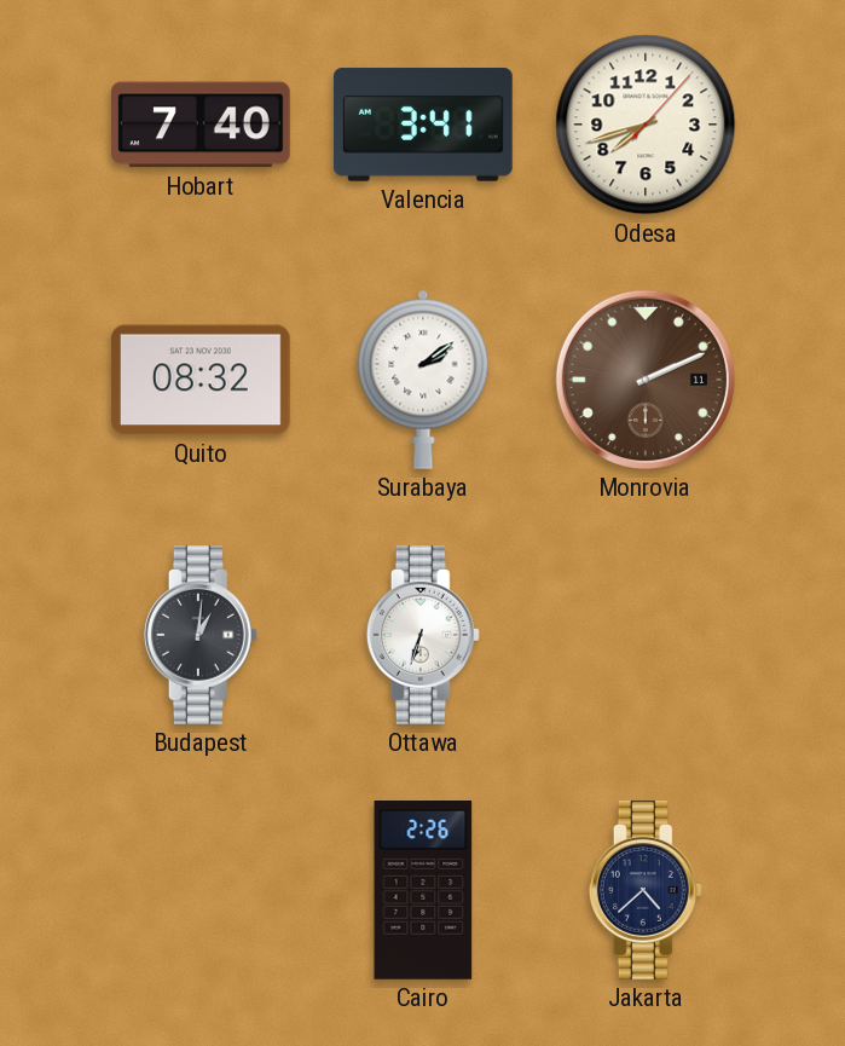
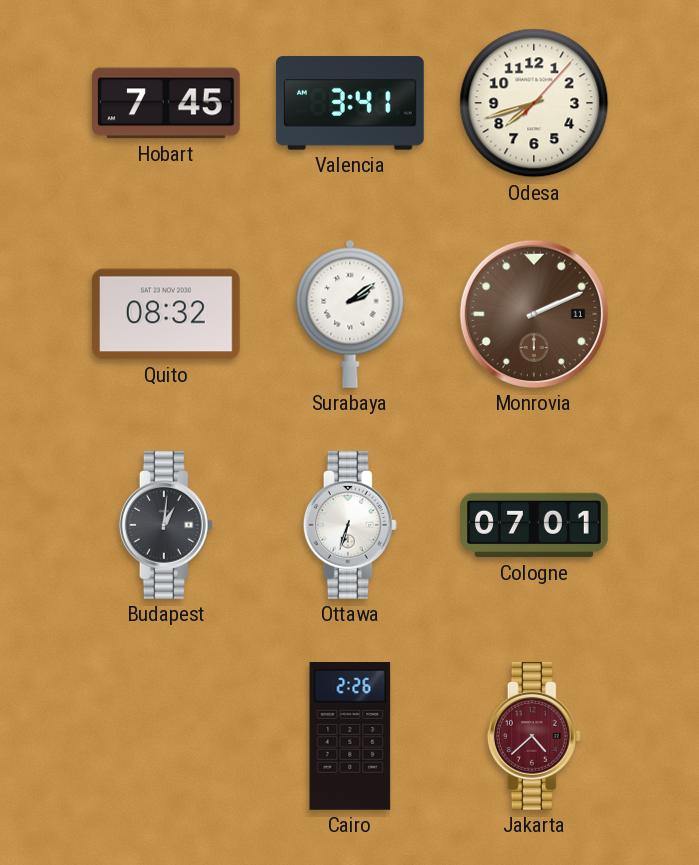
Hobart: 7:40 -> 7:45 (167, 103)
Cologne: none -> 07:01 (534, 525)
Jakarta dial: navy -> burgundy (534, 737)
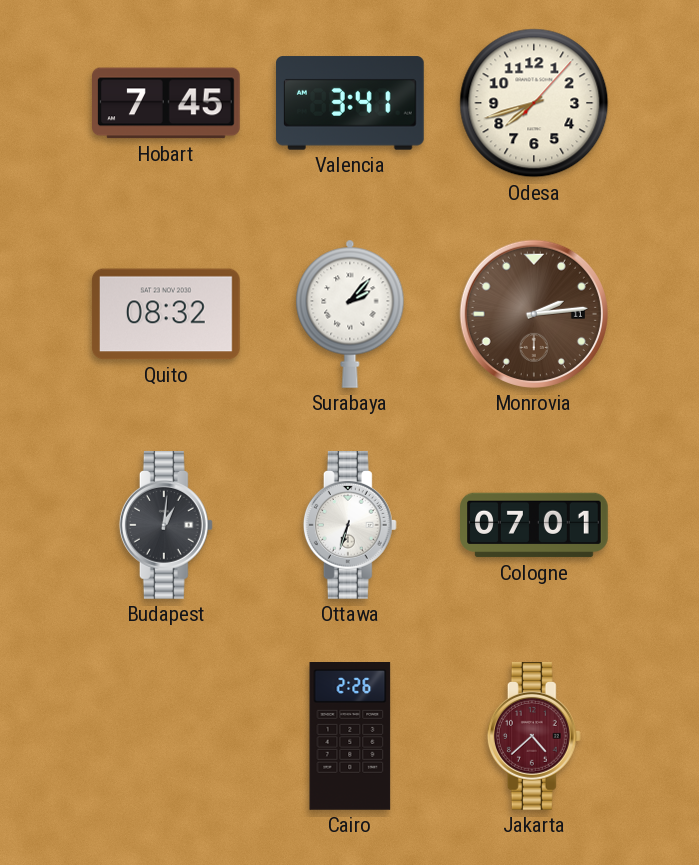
Surabaya: 2:09 -> 2:07 (350, 314)
Monrovia: 2:11 -> 2:14 (534, 314)
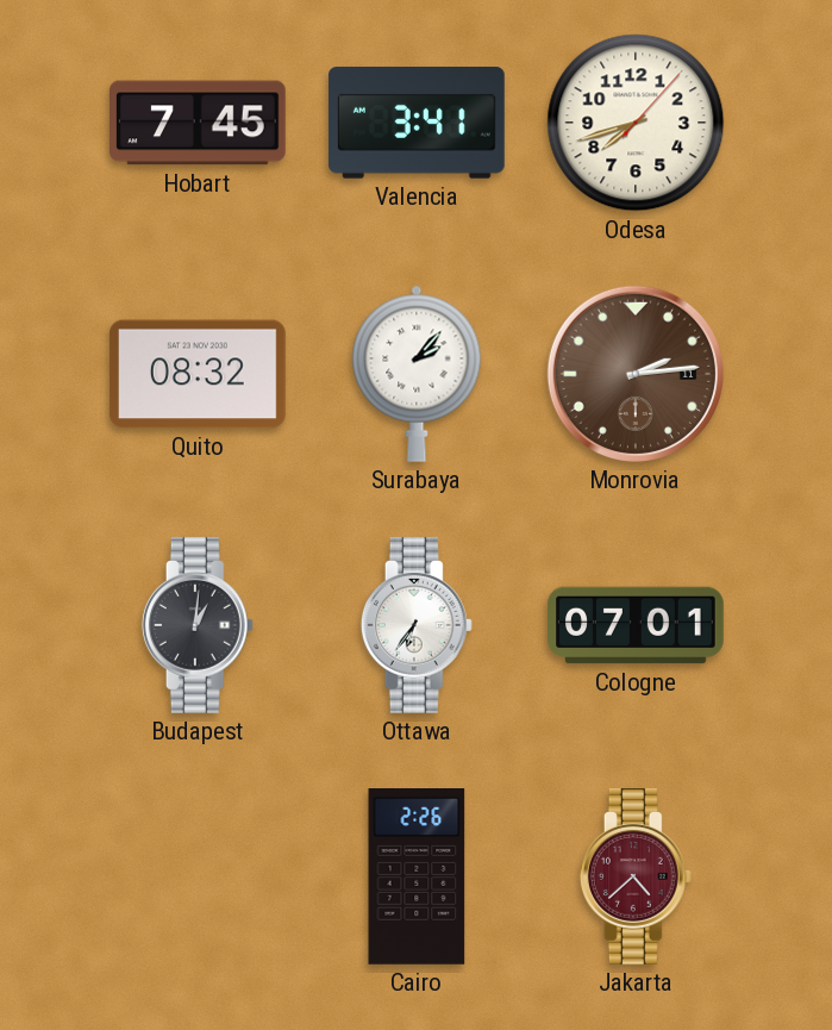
Ottawa: 6:33 -> 6:36 (417, 626)
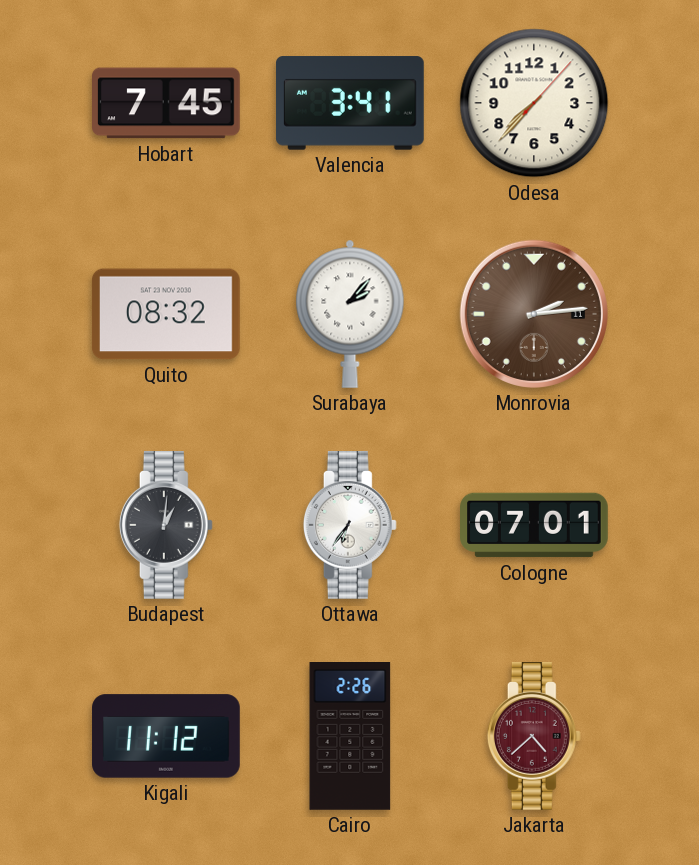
Odesa: 7:42 -> 7:37 (534, 103)
Kigali: none -> 11:12 (166, 736)
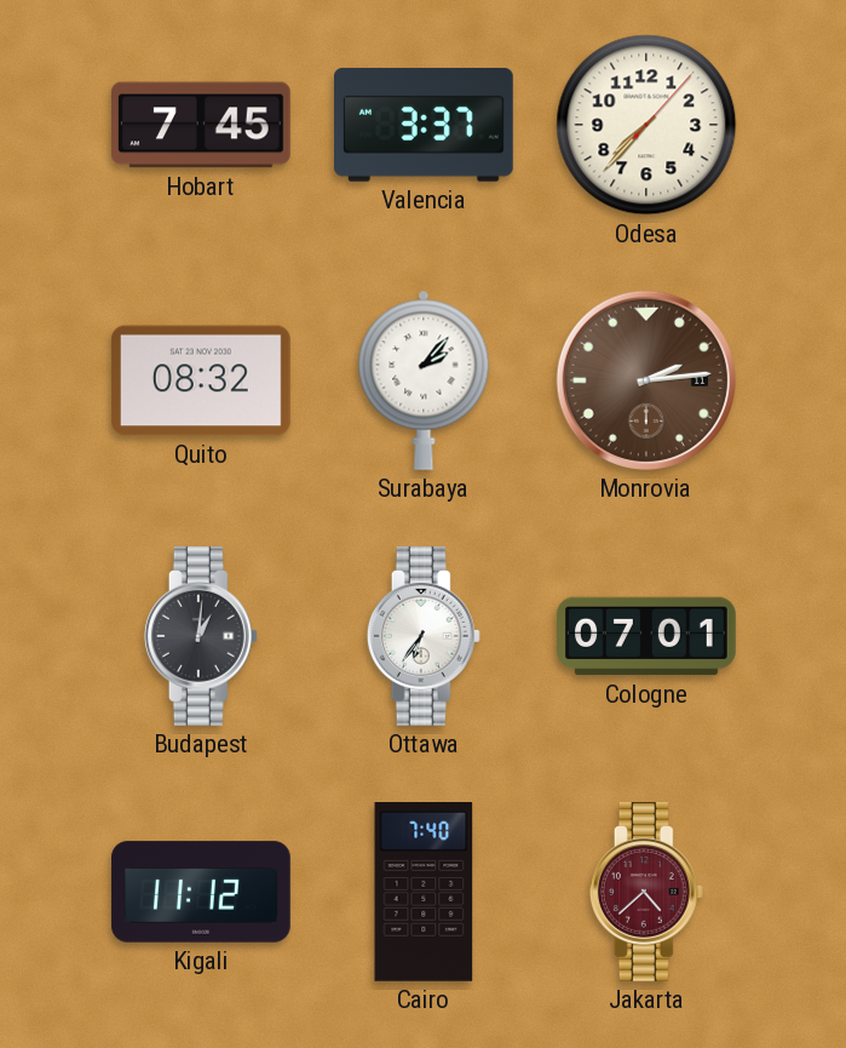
Valencia: 3:41 -> 3:37 (425, 125)
Cairo: 2:26 -> 7:40 (424, 893)
